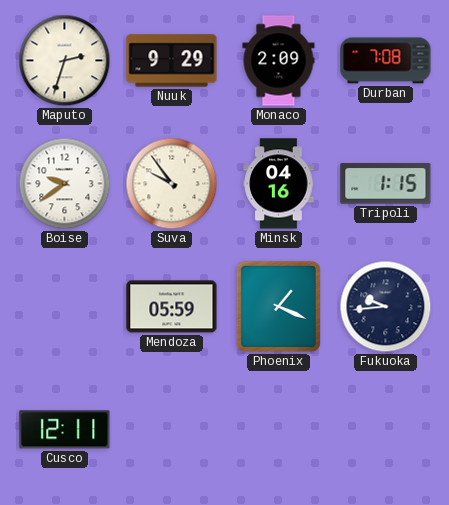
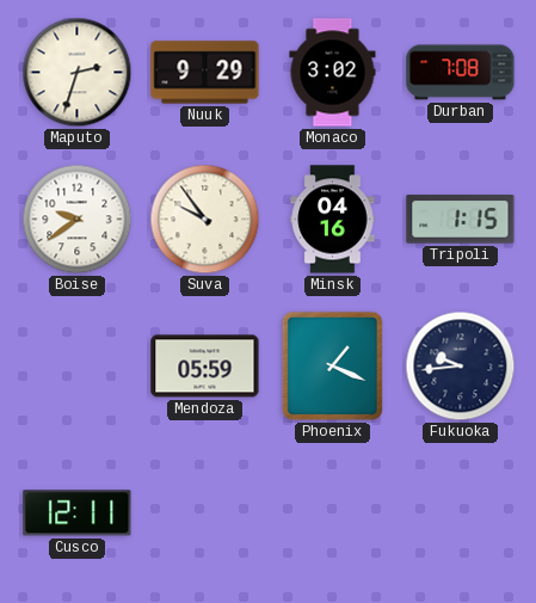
Monaco: 2:09 -> 3:02 (333, 73)
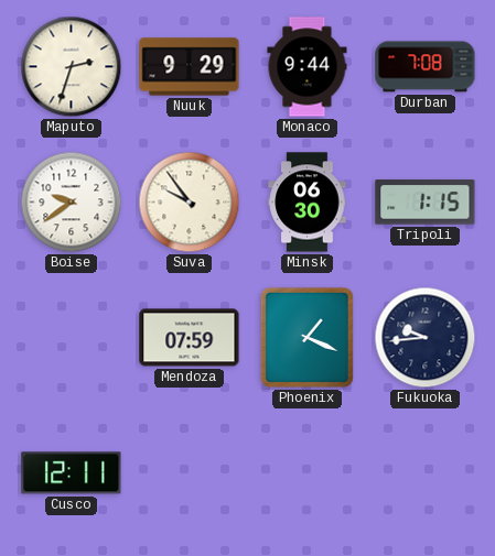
Monaco: 3:02 -> 9:44 (308, 67)
Minsk: 04:16 -> 06:30 (308, 203)
Mendoza: 05:59 -> 07:59 (190, 338)
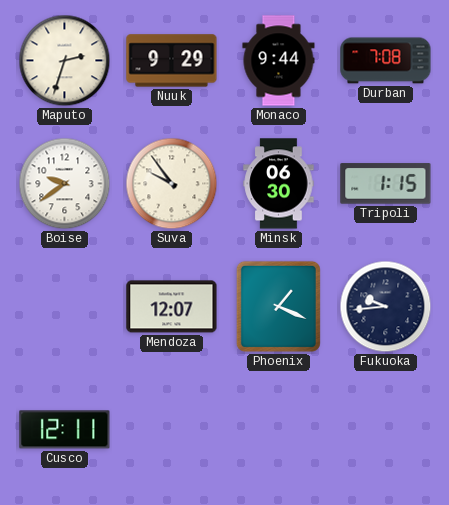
Mendoza: 07:59 -> 12:07 (172, 307)
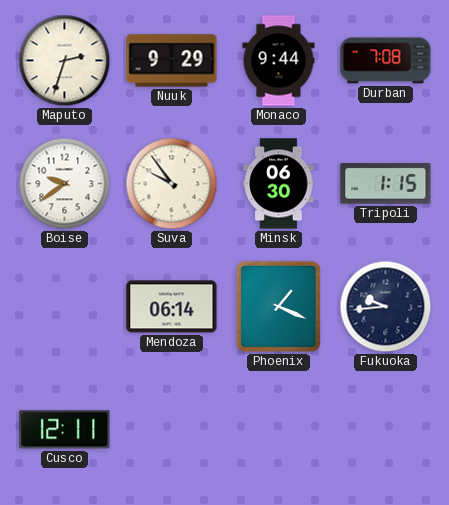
Mendoza: 12:07 -> 06:14 (172, 307)
